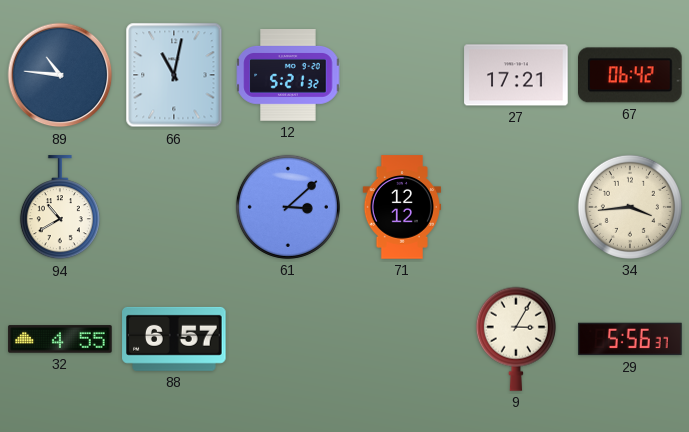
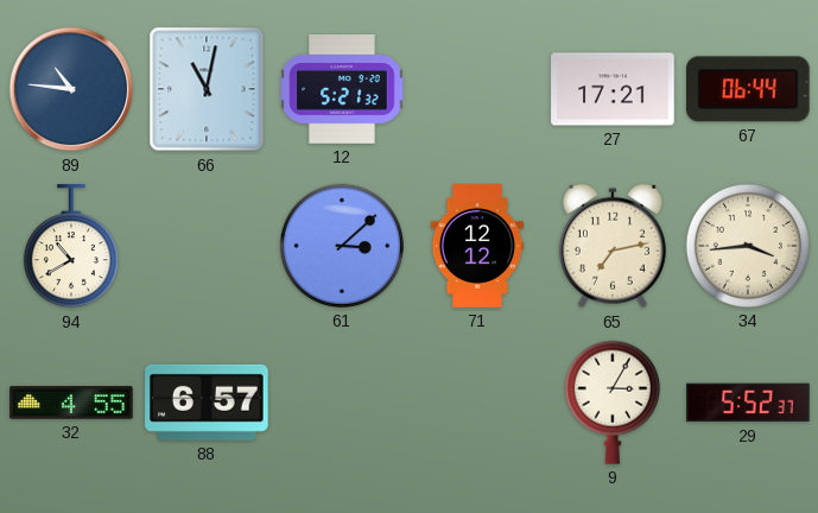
67: 06:42 -> 06:44 (748, 89)
65: none -> 7:13 (613, 246)
29: 5:56 -> 5:52 (748, 403)
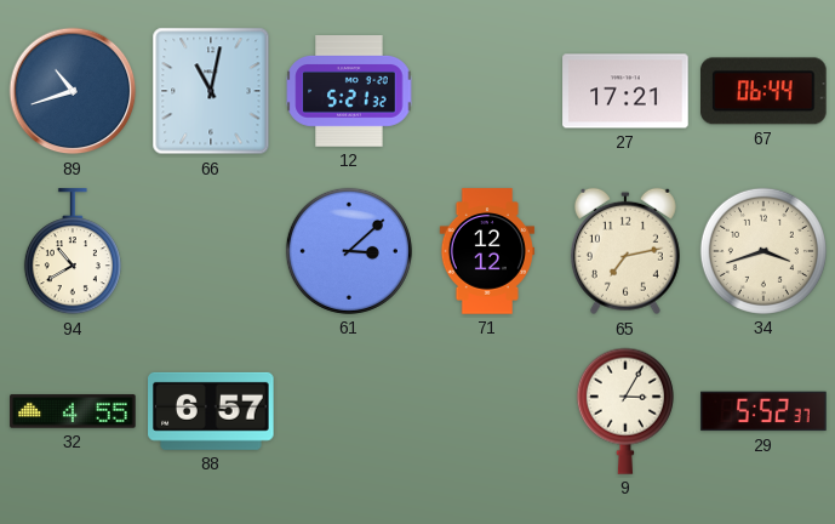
89: 10:46 -> 10:42 (73, 91)
34: 3:44 -> 3:42 (763, 251)
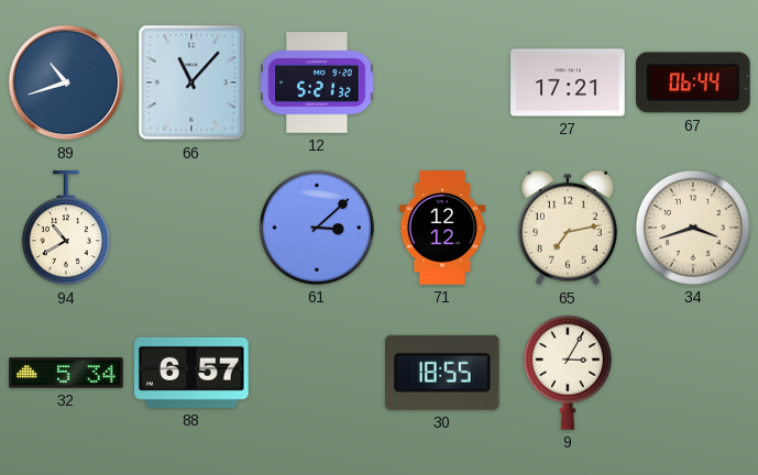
66: 11:02 -> 11:07 (191, 82)
32: 4:55 -> 5:34 (66, 373)
30: none -> 18:55 (442, 373)
29: 5:52 -> none (763, 411)
